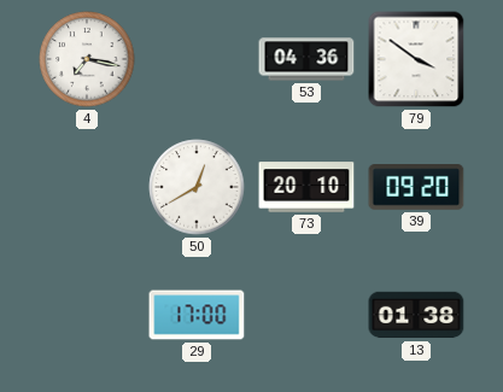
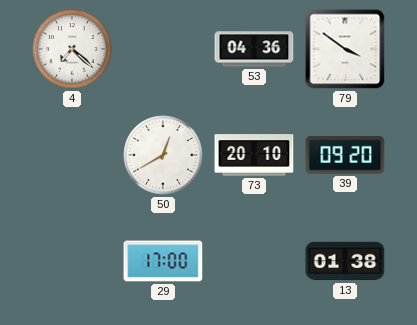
4: 7:17 -> 7:22 (72, 49)
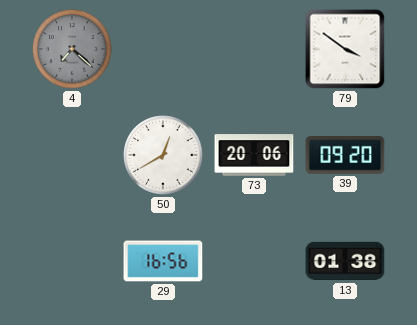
4 dial: white -> grey (72, 49)
53: 04:36 -> none (254, 49)
73: 20:10 -> 20:06 (254, 155)
29: 17:00 -> 16:56 (163, 261)
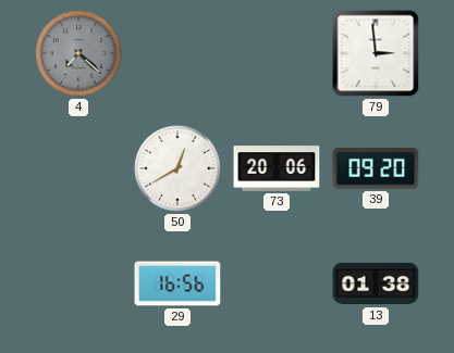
79: 3:51 -> 2:59 (376, 53)
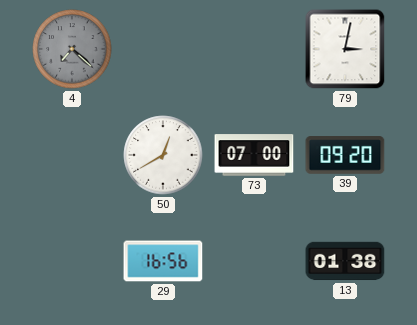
79: 2:59 -> 3:02 (345, 49)
73: 20:06 -> 07:00 (254, 155)
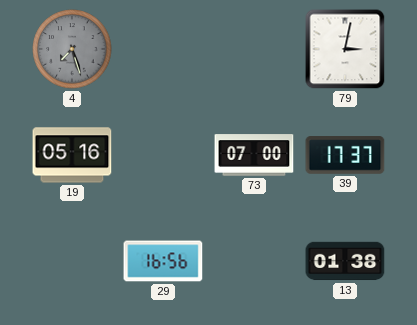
4: 7:22 -> 7:27 (72, 49)
19: none -> 05:16 (72, 155)
50: 12:40 -> none (163, 155)
39: 09:20 -> 17:37 (345, 155)
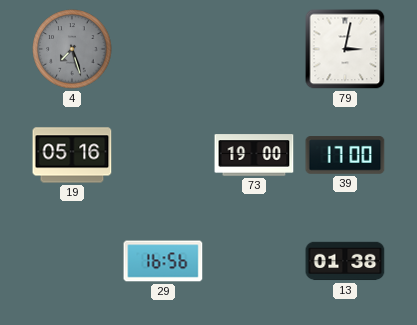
73: 07:00 -> 19:00 (254, 155)
39: 17:37 -> 17:00 (345, 155)
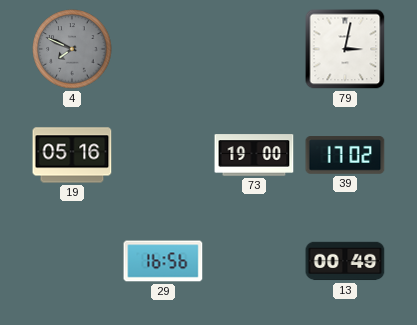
4: 7:27 -> 7:49 (72, 49)
39: 17:00 -> 17:02 (345, 155)
13: 01:38 -> 00:49 (345, 261)
